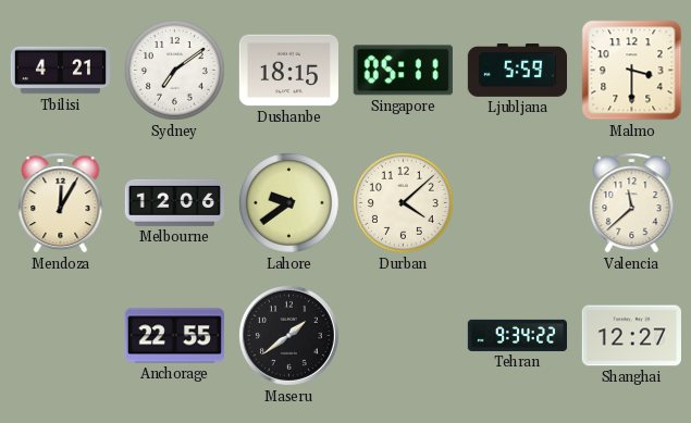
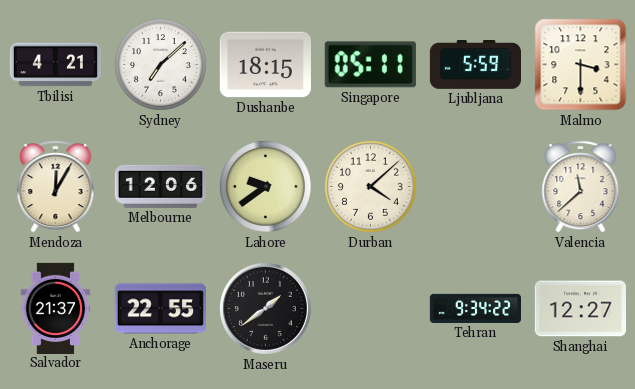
Sydney: 7:09 -> 7:08 (161, 65)
Salvador: none -> 21:37 (56, 308)
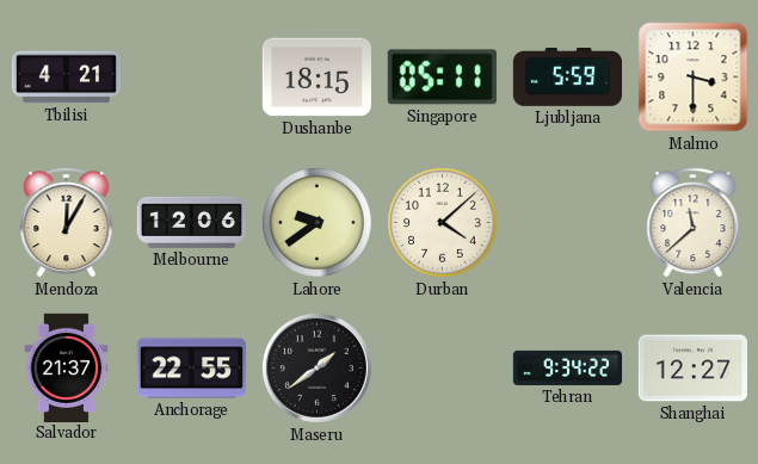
Sydney: 7:08 -> none (161, 65)
